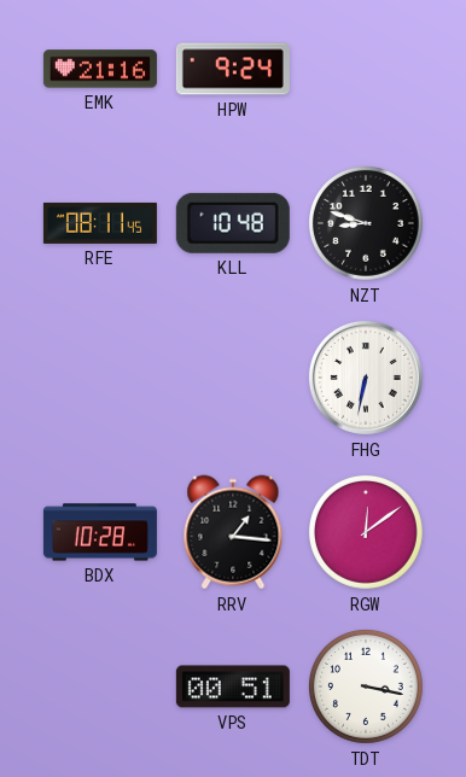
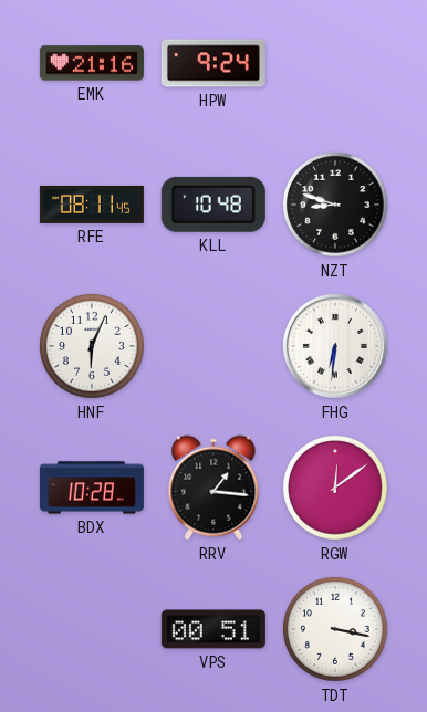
HNF: none -> 6:04 (92, 346)
FHG: 6:32 -> 6:31 (335, 346)
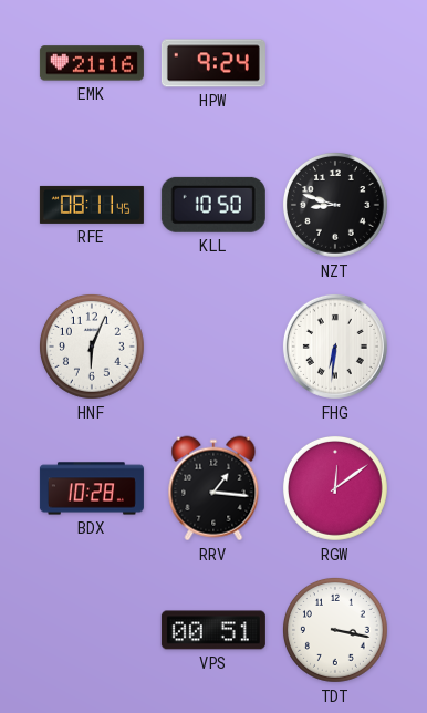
KLL: 10:48 -> 10:50 (213, 205)
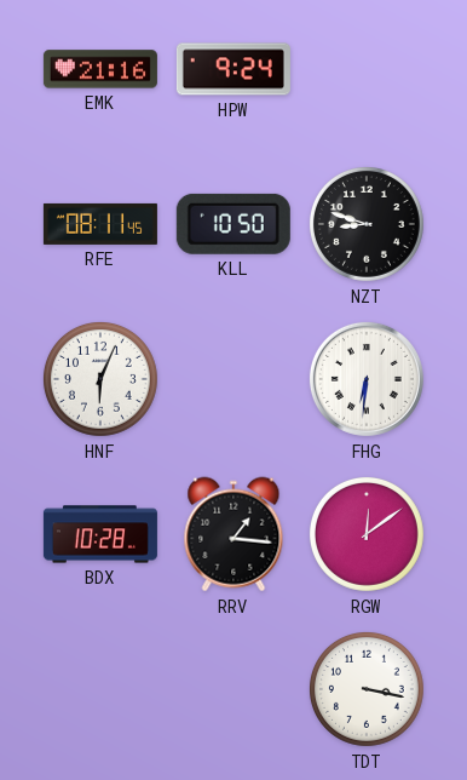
VPS: 00:51 -> none (213, 630)
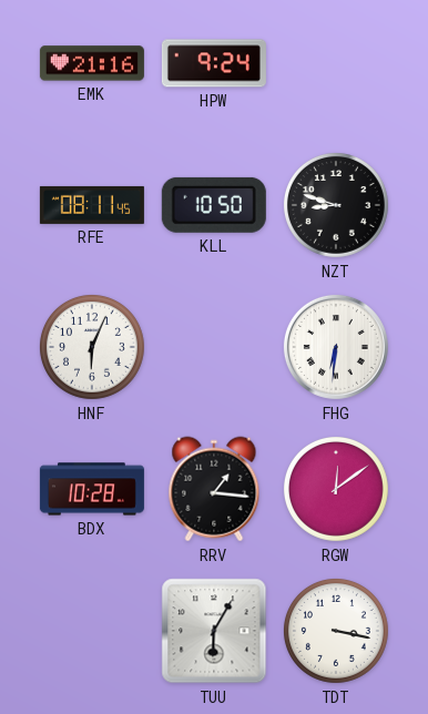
TUU: none -> 6:05 (214, 631)
